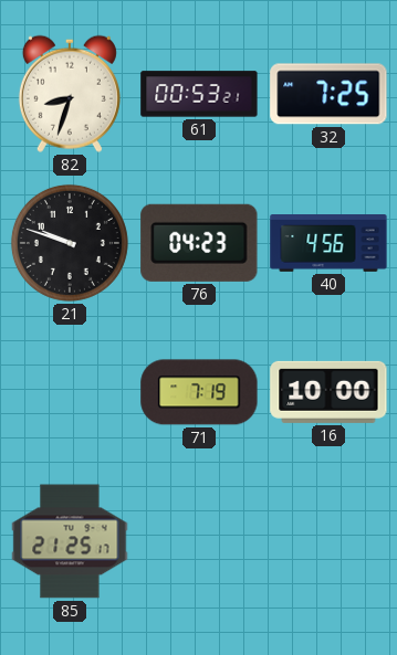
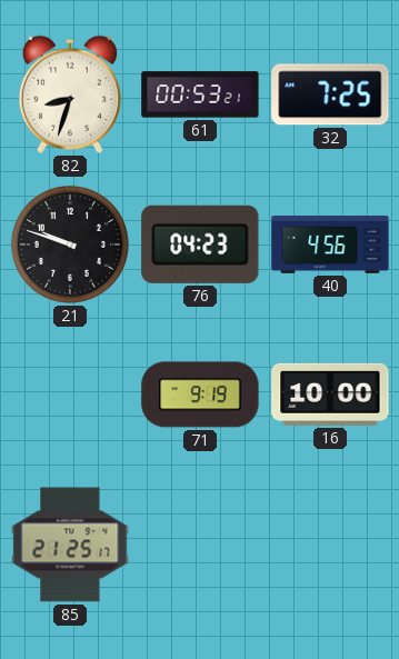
71: 7:19 -> 9:19 (200, 395)
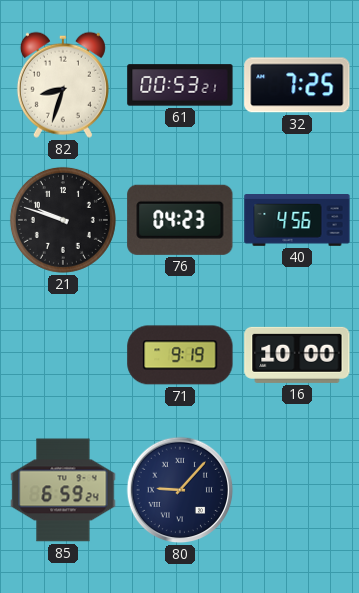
85: 21:25 -> 6:59 (63, 490)
80: none -> 9:07 (180, 490)
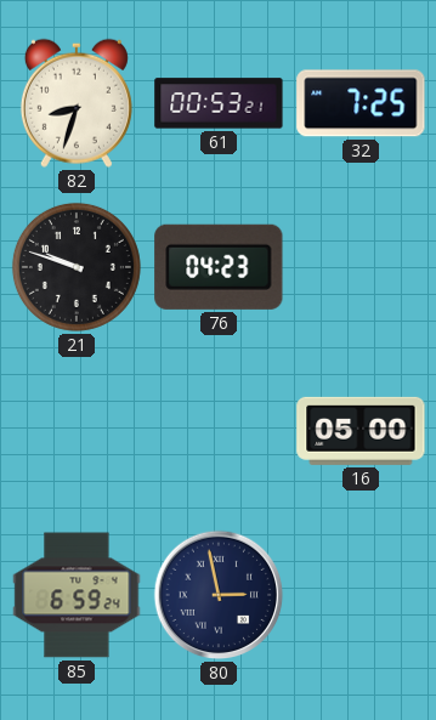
40: 4:56 -> none (297, 220)
71: 9:19 -> none (180, 355)
16: 10:00 -> 05:00 (361, 431)
80: 9:07 -> 2:58 (219, 595)
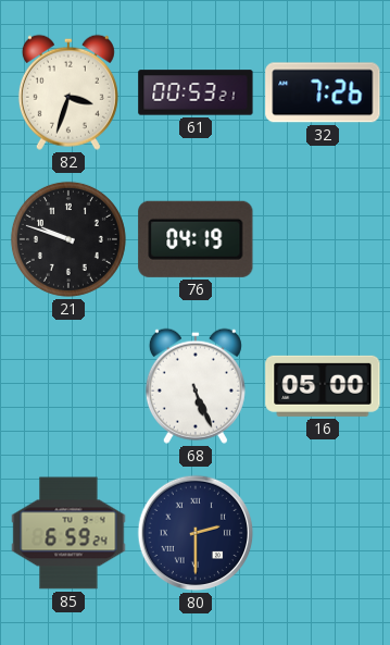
82: 8:33 -> 3:33 (68, 92)
32: 7:25 -> 7:26 (323, 92)
76: 04:23 -> 04:19 (196, 239)
68: none -> 5:26 (196, 386)
80: 2:58 -> 2:30 (196, 533)
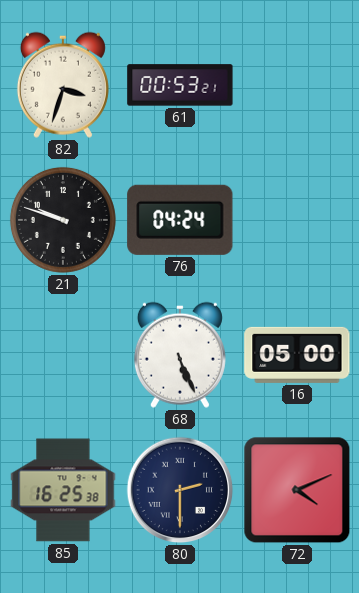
32: 7:26 -> none (323, 92)
76: 04:19 -> 04:24 (180, 220)
85: 6:59 -> 16:25 (63, 490)
72: none -> 4:11 (297, 490)
